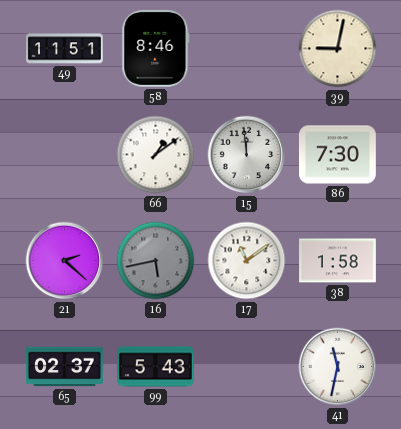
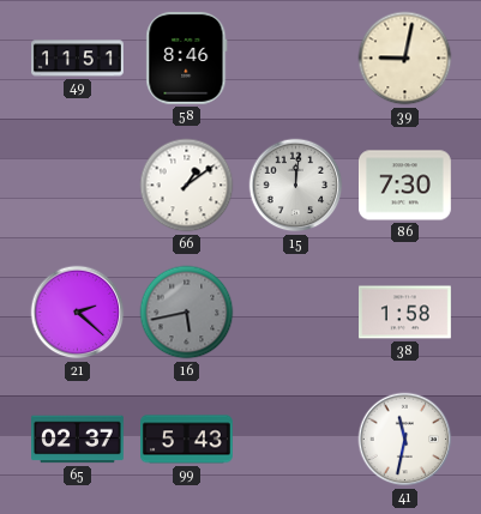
15: 11:59 -> 12:01 (296, 186)
17: 11:09 -> none (247, 261)
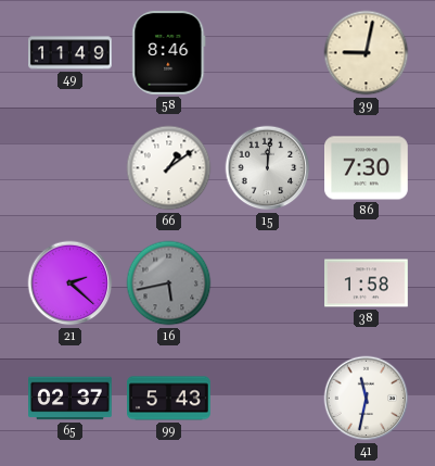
49: 11:51 -> 11:49 (71, 53)
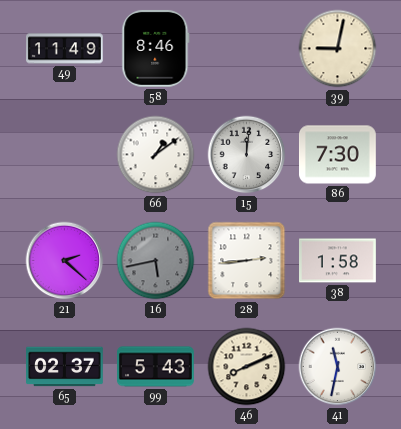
28: none -> 2:44 (247, 261)
46: none -> 8:11 (247, 367)
